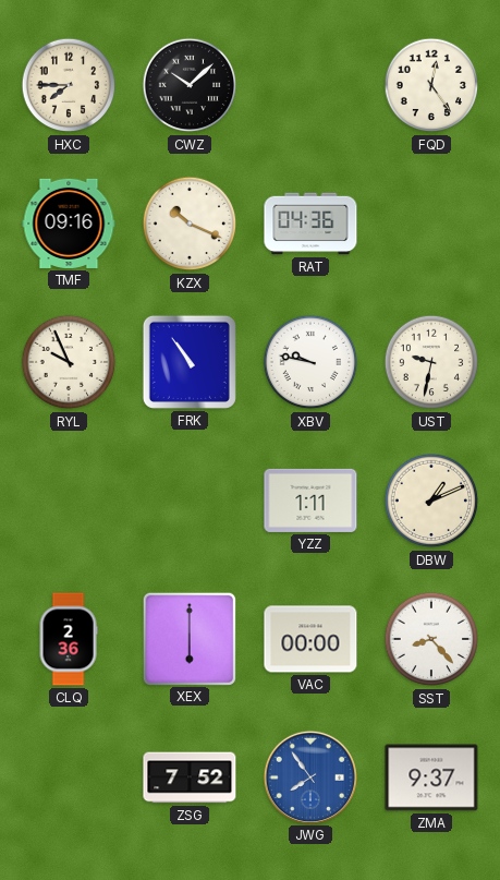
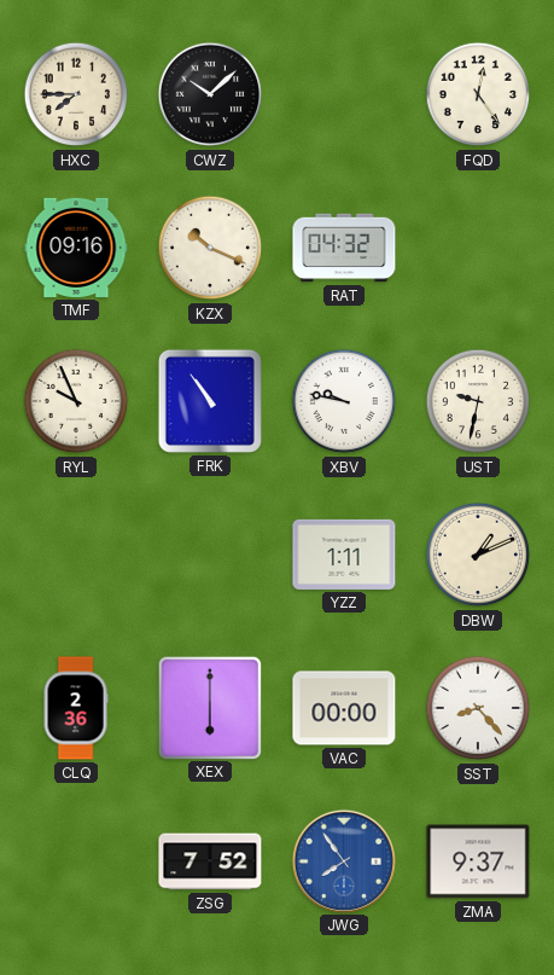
RAT: 04:36 -> 04:32 (344, 248)
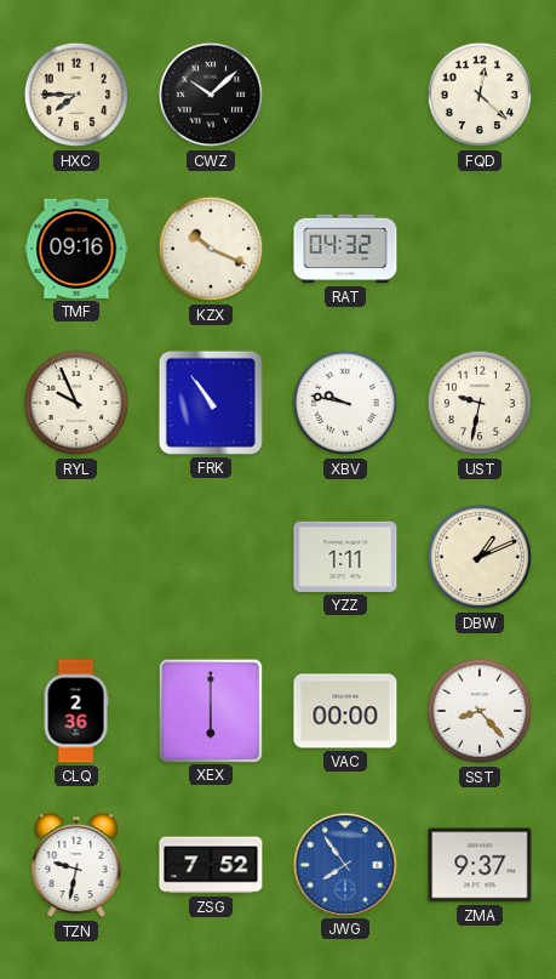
FQD: 12:24 -> 12:22 (480, 95)
TZN: none -> 9:32 (76, 865)
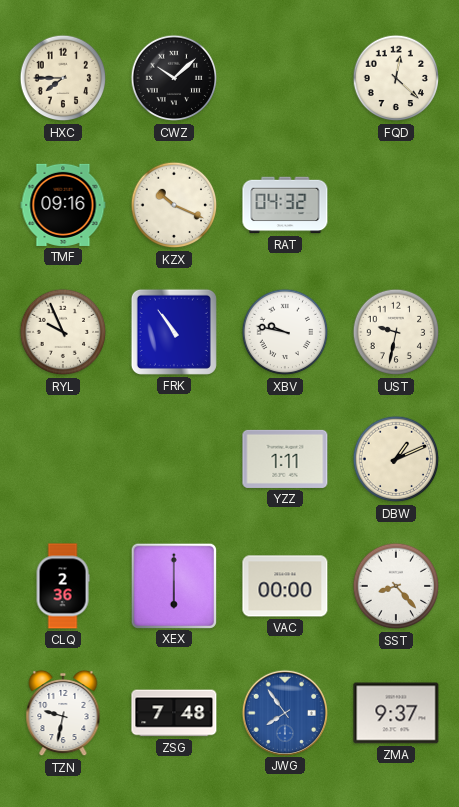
ZSG: 7:52 -> 7:48 (174, 713)
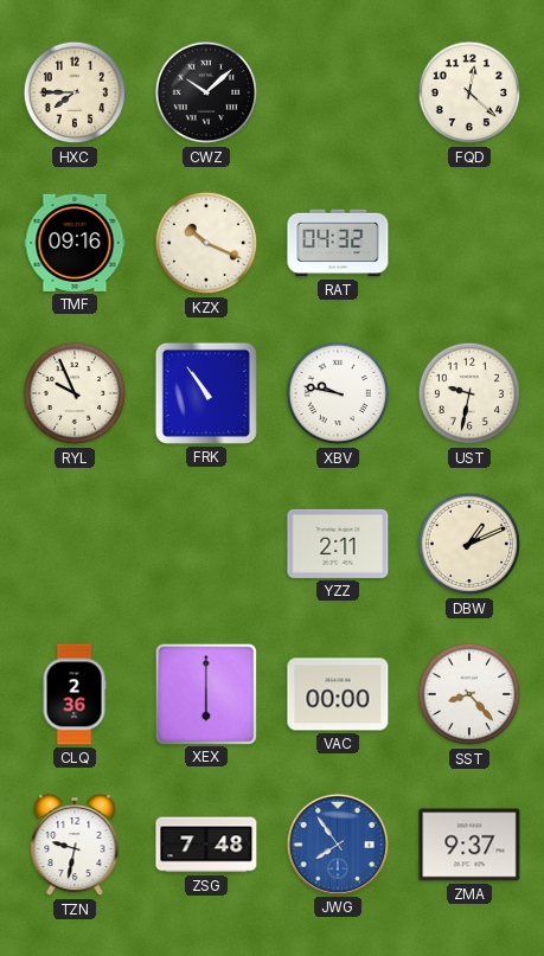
YZZ: 1:11 -> 2:11 (338, 544)
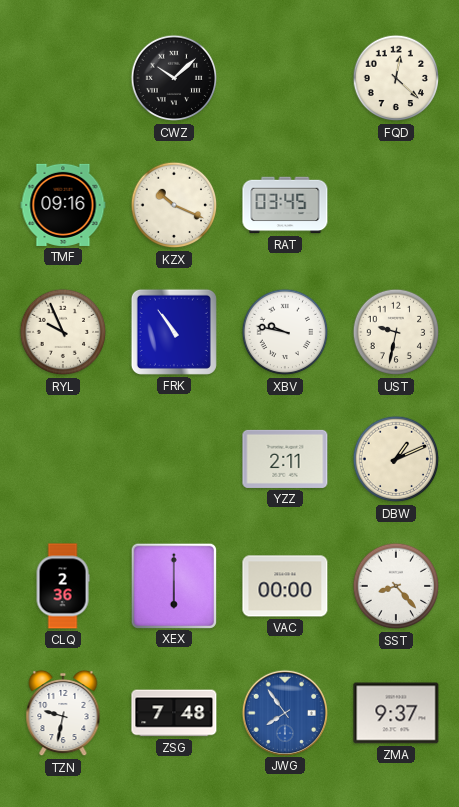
HXC: 7:45 -> none (75, 92)
RAT: 04:32 -> 03:45 (285, 205)
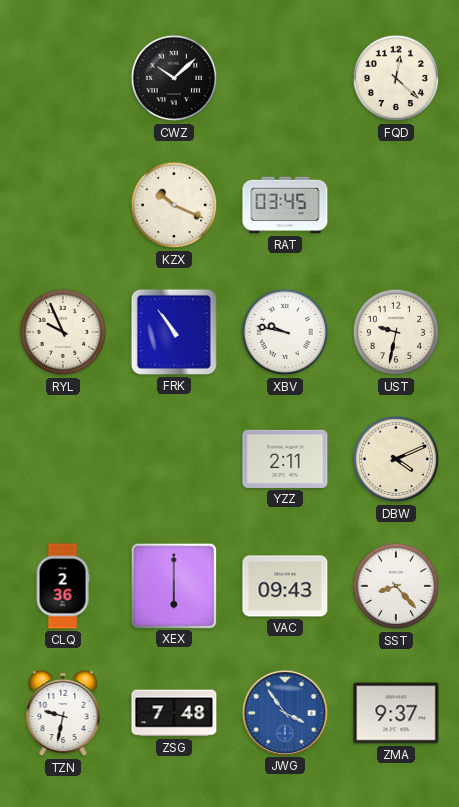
TMF: 09:16 -> none (63, 205)
DBW: 1:11 -> 4:11 (396, 459)
VAC: 00:00 -> 09:43 (285, 586)
JWG: 7:54 -> 3:54 (284, 712)
